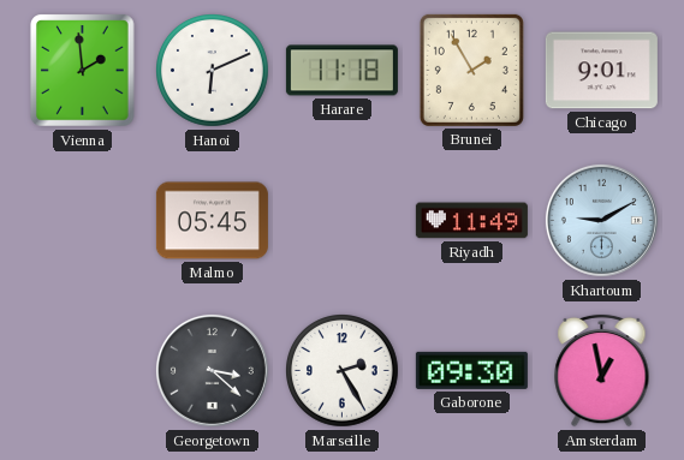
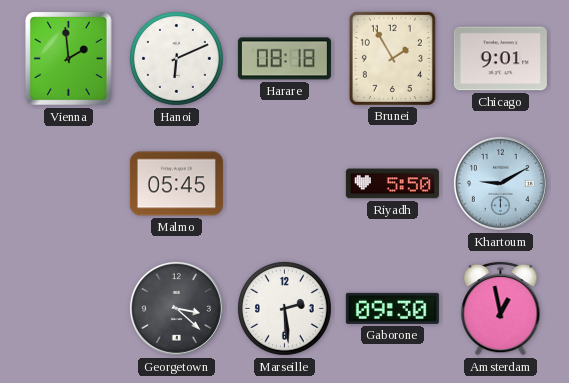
Harare: 11:18 -> 08:18 (284, 59)
Riyadh: 11:49 -> 5:50 (392, 184)
Marseille: 2:25 -> 2:29 (285, 309)
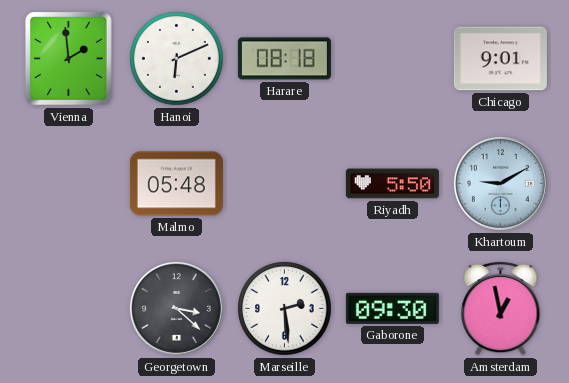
Brunei: 1:55 -> none (392, 58)
Malmo: 05:45 -> 05:48 (176, 184)
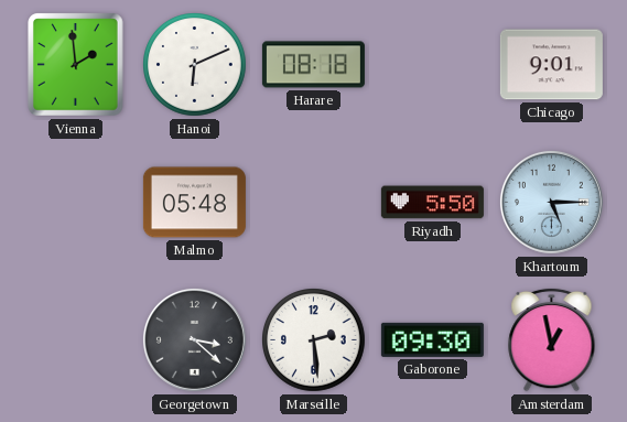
Khartoum: 9:10 -> 5:15 (551, 202)
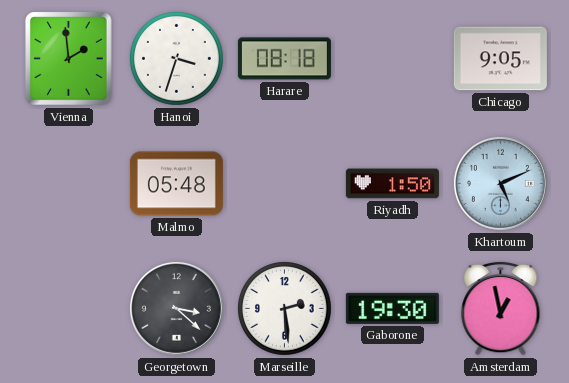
Hanoi: 6:11 -> 3:33 (177, 59)
Chicago: 9:01 -> 9:05 (500, 59)
Riyadh: 5:50 -> 1:50 (392, 184)
Khartoum: 5:15 -> 5:11 (500, 183)
Gaborone: 09:30 -> 19:30 (392, 308)
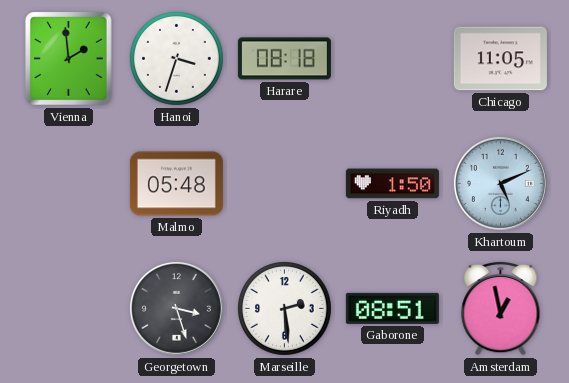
Chicago: 9:05 -> 11:05 (500, 59)
Georgetown: 3:22 -> 3:27 (176, 308)
Gaborone: 19:30 -> 08:51 (392, 308)
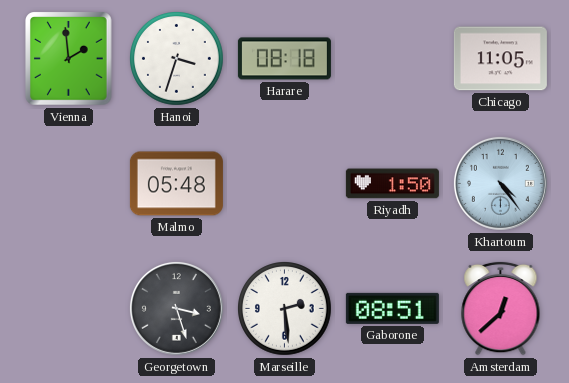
Khartoum: 5:11 -> 4:24 (500, 183)
Amsterdam: 12:58 -> 12:38 (501, 308)
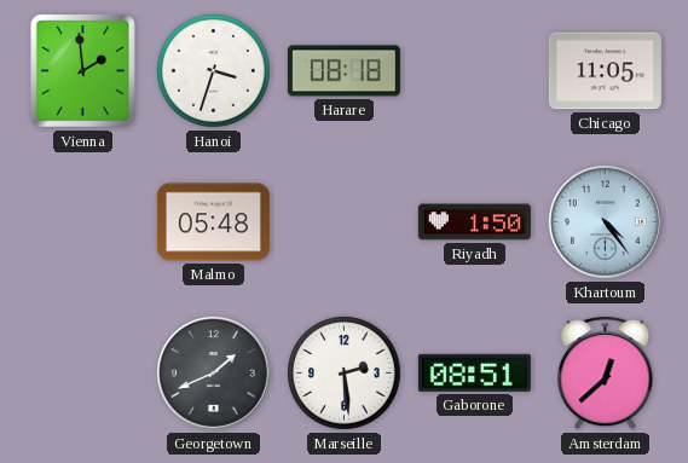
Georgetown: 3:27 -> 1:41 (213, 372)
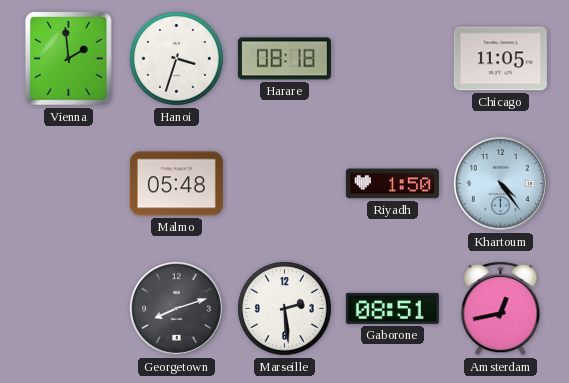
Georgetown: 1:41 -> 8:12 (176, 308)
Amsterdam: 12:38 -> 12:43 (501, 308)
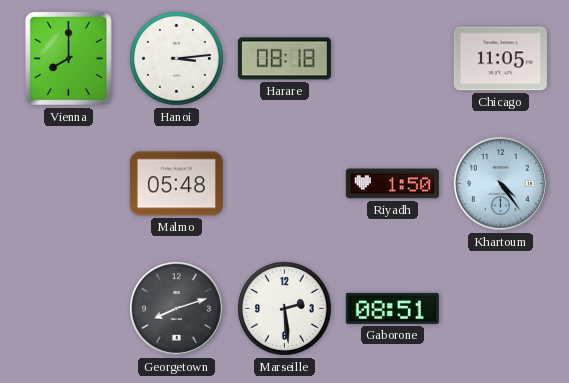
Vienna: 1:59 -> 8:00 (69, 59)
Hanoi: 3:33 -> 3:14 (177, 59)
Amsterdam: 12:43 -> none (501, 308)
